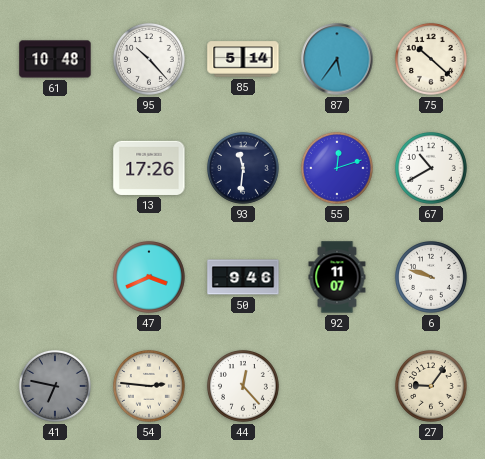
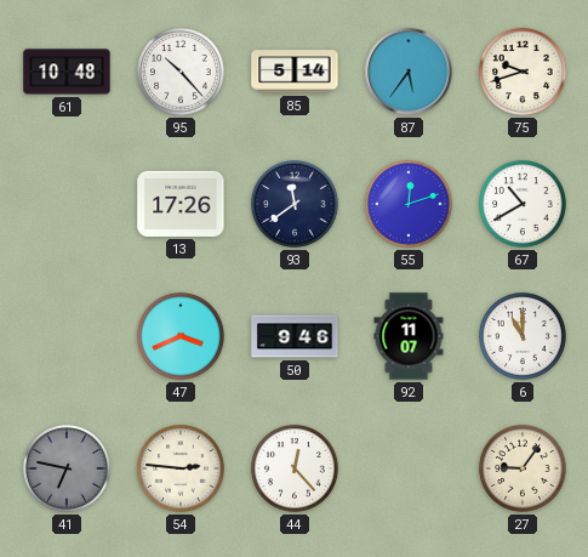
75: 10:22 -> 9:42 (523, 72)
93: 11:31 -> 11:39 (295, 204)
6: 9:48 -> 11:00 (523, 336)
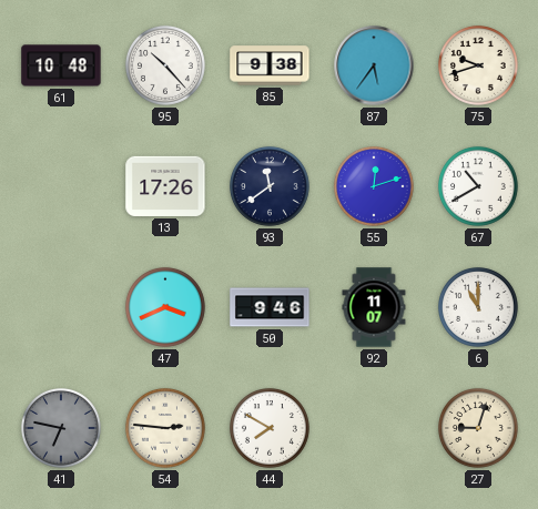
85: 5:14 -> 9:38 (270, 65)
44: 12:23 -> 7:50 (270, 428)
27: 9:06 -> 9:03 (478, 428)
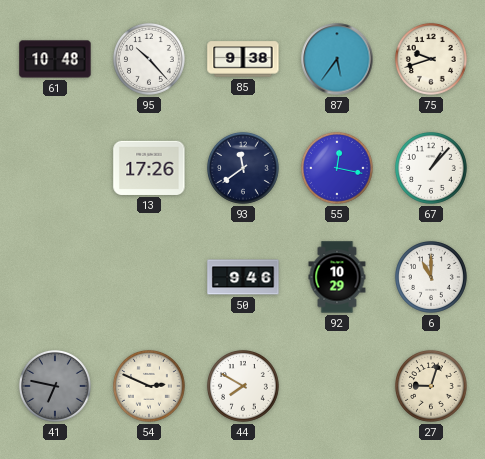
55: 12:12 -> 12:17 (337, 168)
67: 10:40 -> 1:07 (431, 168)
47: 3:41 -> none (165, 307)
92: 11:07 -> 10:29 (337, 277)
54: 2:46 -> 2:49 (149, 386)
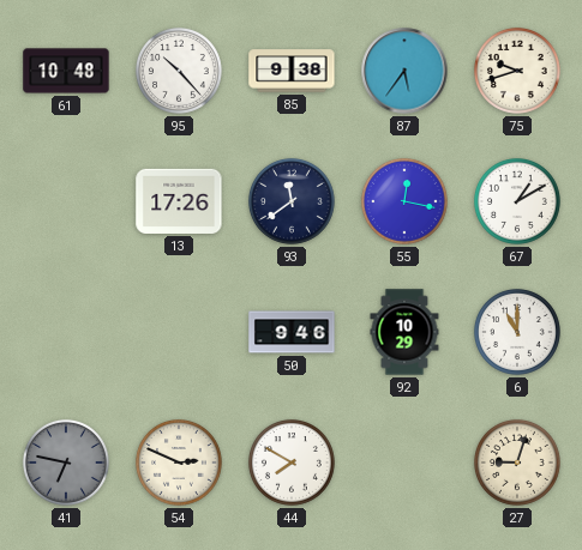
67: 1:07 -> 1:10 (517, 201)
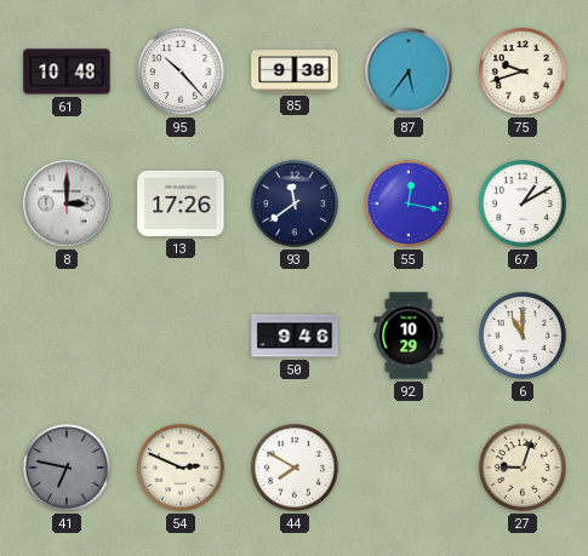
8: none -> 3:00 (67, 204)
